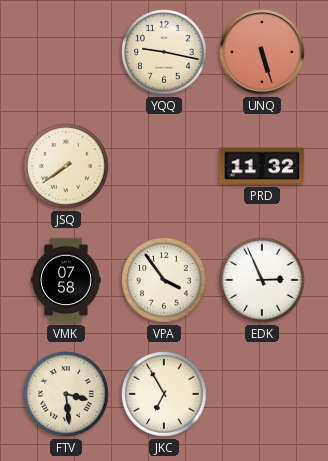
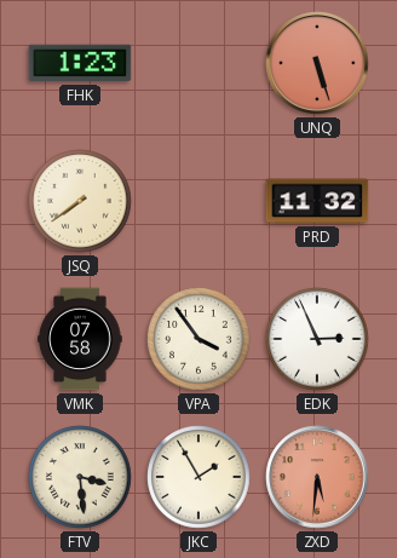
FHK: none -> 1:23 (80, 63)
YQQ: 9:17 -> none (164, 52)
JKC: 6:55 -> 1:55 (198, 477)
ZXD: none -> 5:31 (317, 477)
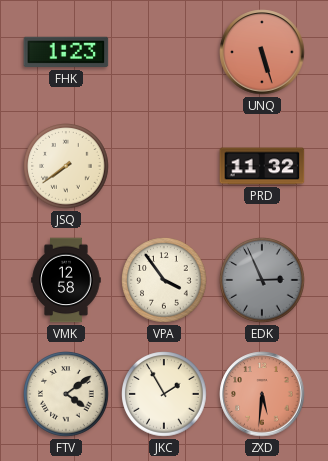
VMK: 07:58 -> 12:58 (66, 280)
EDK dial: white -> grey (262, 280)
FTV: 3:29 -> 4:09 (66, 394)
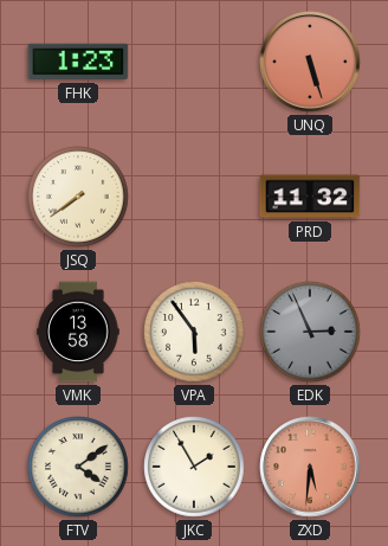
VMK: 12:58 -> 13:58 (78, 332)
VPA: 3:54 -> 5:54 (194, 332)
